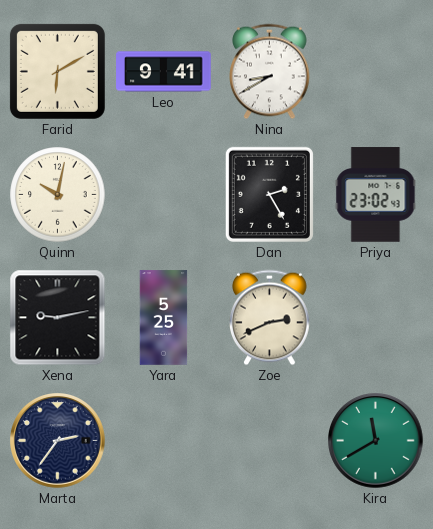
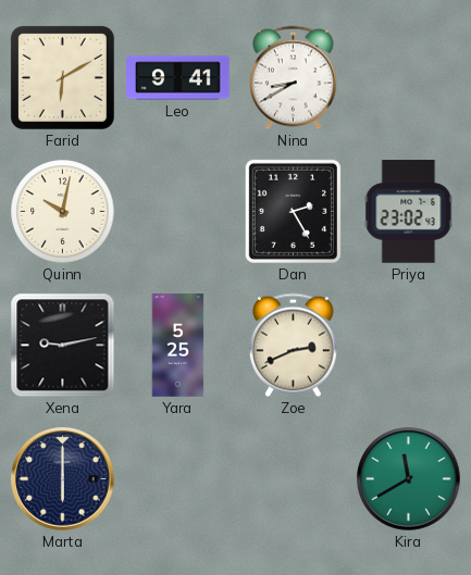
Marta: 2:36 -> 6:00 (63, 479)
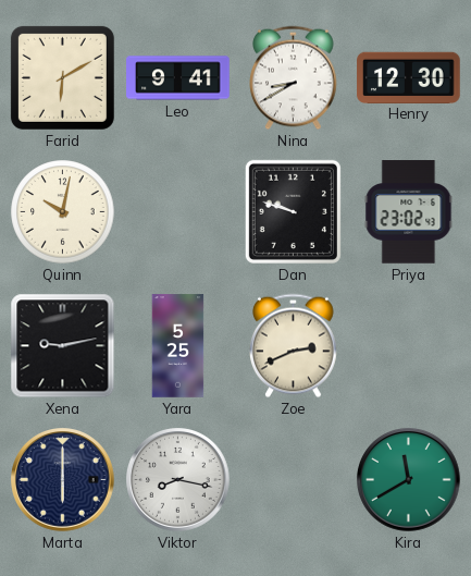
Henry: none -> 12:30 (409, 77)
Dan: 2:25 -> 9:48 (293, 211)
Viktor: none -> 8:17 (178, 480)
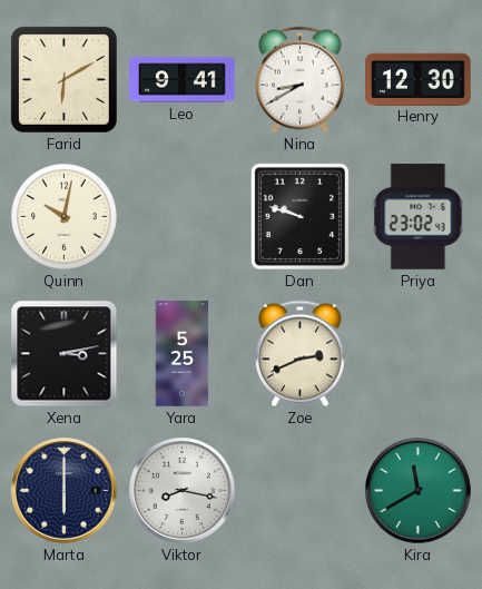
Xena: 9:13 -> 3:13 (65, 354)
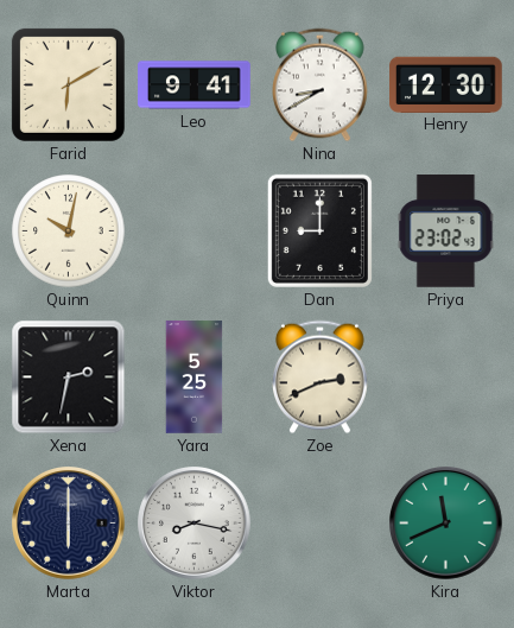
Dan: 9:48 -> 9:00 (319, 230)
Xena: 3:13 -> 2:32 (69, 378)
Kira: 11:40 -> 11:41 (446, 524)
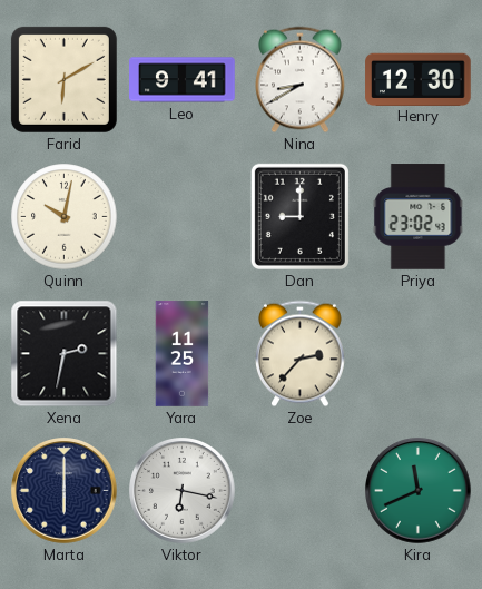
Yara: 5:25 -> 11:25 (183, 354)
Zoe: 2:41 -> 2:37 (301, 354)
Viktor: 8:17 -> 6:17 (183, 491)
